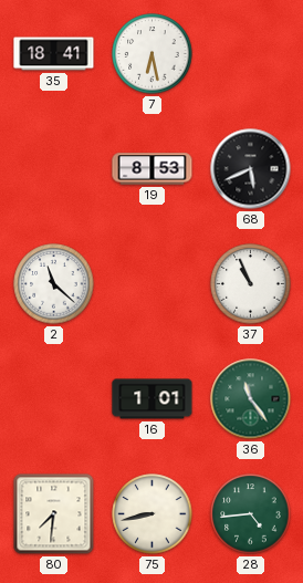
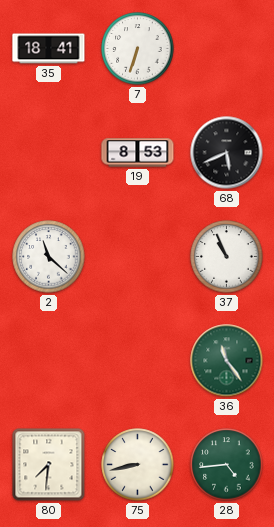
7: 6:28 -> 6:33 (138, 49)
16: 1:01 -> none (153, 399)
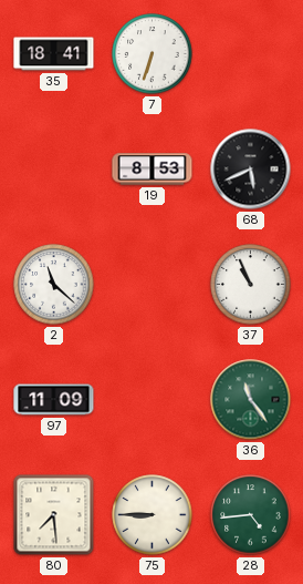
97: none -> 11:09 (54, 400)
80: 7:31 -> 7:29 (54, 515)
75: 8:43 -> 8:45 (153, 515)
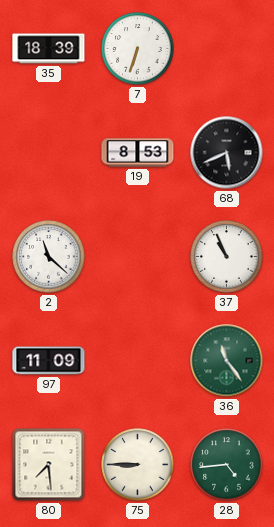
35: 18:41 -> 18:39 (49, 49)
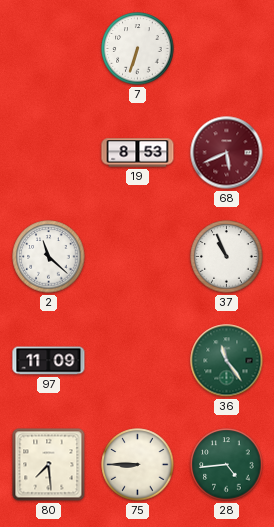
35: 18:39 -> none (49, 49)
68 dial: black -> burgundy (227, 153)
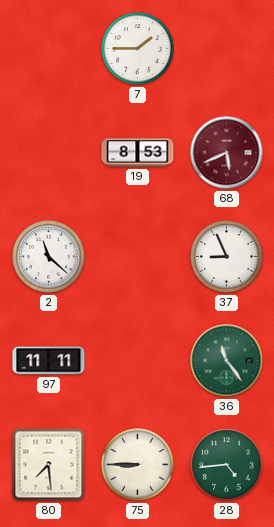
7: 6:33 -> 1:45 (138, 49)
37: 10:56 -> 8:56 (227, 257)
97: 11:09 -> 11:11 (49, 361)
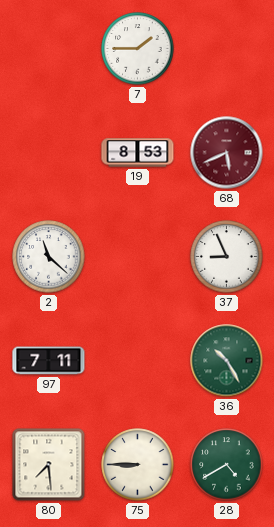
97: 11:11 -> 7:11 (49, 361)
36: 11:24 -> 10:25 (227, 361)
28: 4:44 -> 4:40 (227, 465)
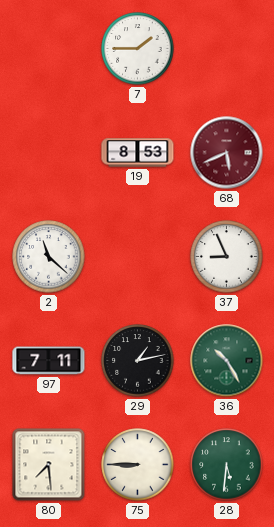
29: none -> 1:13 (138, 361)
28: 4:40 -> 5:31 (227, 465)
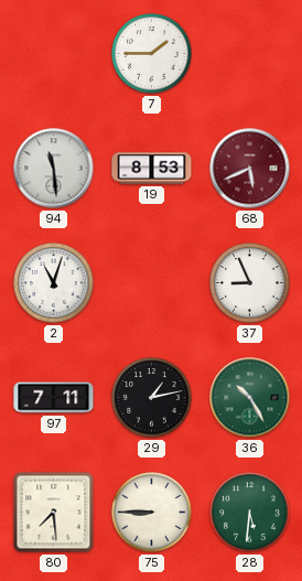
94: none -> 11:29 (54, 169)
2: 11:22 -> 11:03 (54, 283)
